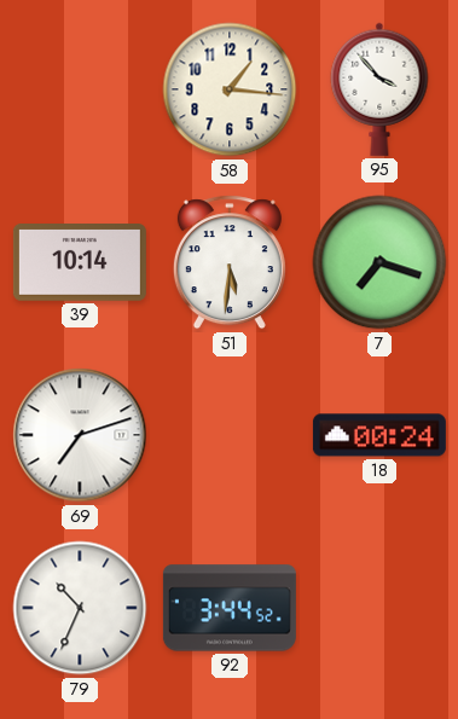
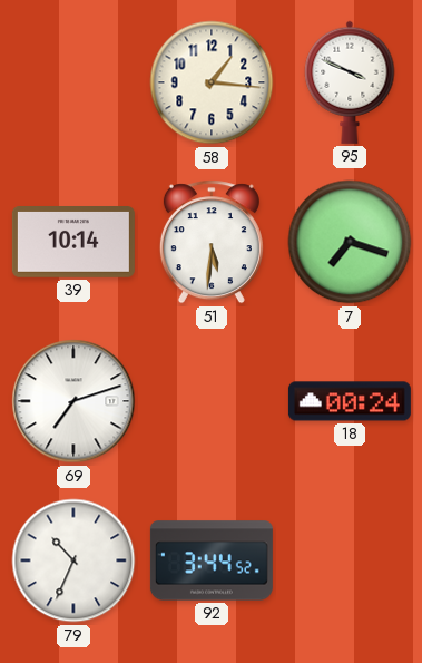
95: 3:53 -> 3:49 (350, 82)
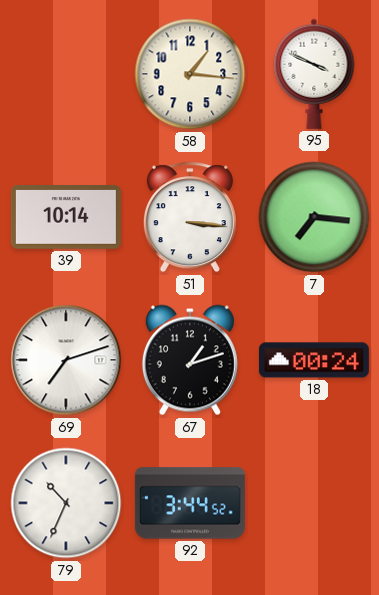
51: 5:31 -> 3:16 (190, 217)
7: 7:18 -> 7:16 (314, 217)
67: none -> 1:12 (190, 360)
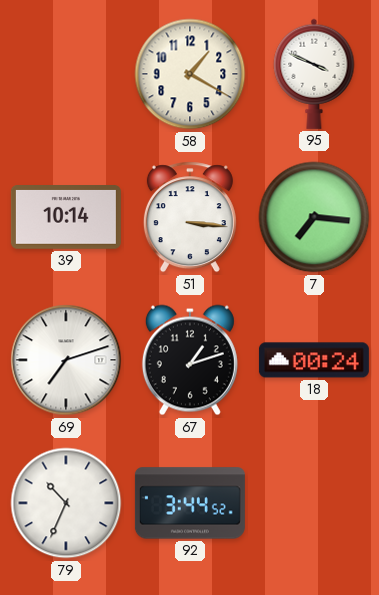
58: 1:16 -> 1:20 (190, 74)
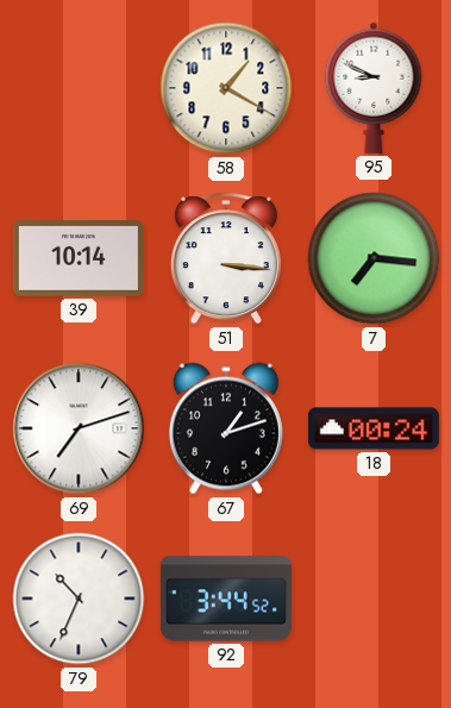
95: 3:49 -> 8:49 (374, 88)
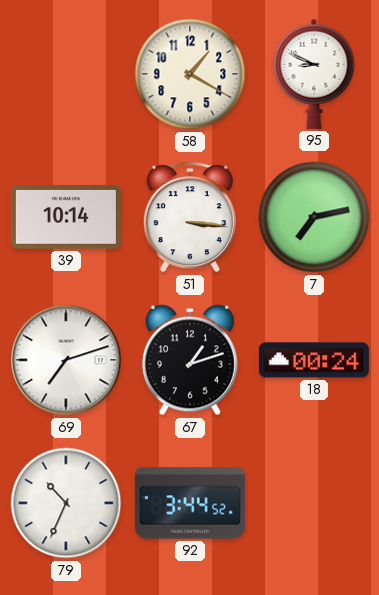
7: 7:16 -> 7:13 (314, 217)
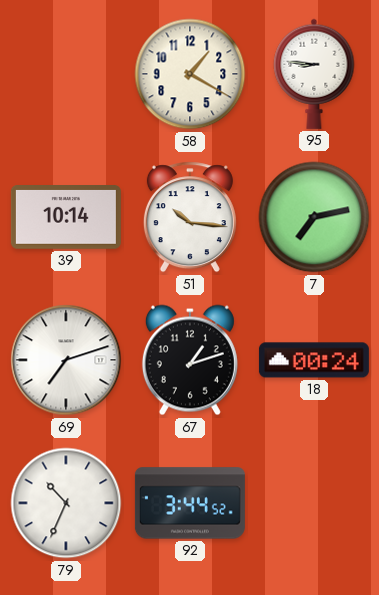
95: 8:49 -> 8:46 (314, 74)
51: 3:16 -> 10:16 (190, 217)
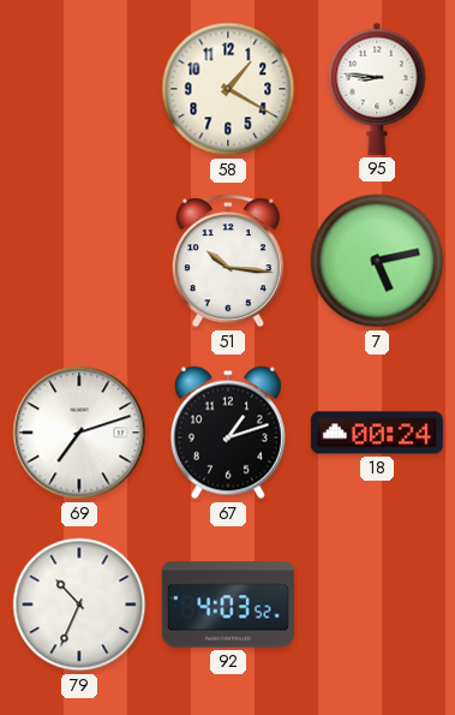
39: 10:14 -> none (66, 218)
7: 7:13 -> 5:13 (377, 261)
92: 3:44 -> 4:03 (228, 604)
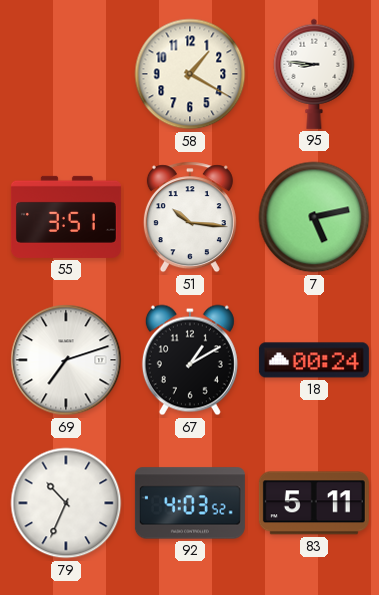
55: none -> 3:51 (66, 217)
67: 1:12 -> 1:10 (190, 360)
83: none -> 5:11 (314, 503)
